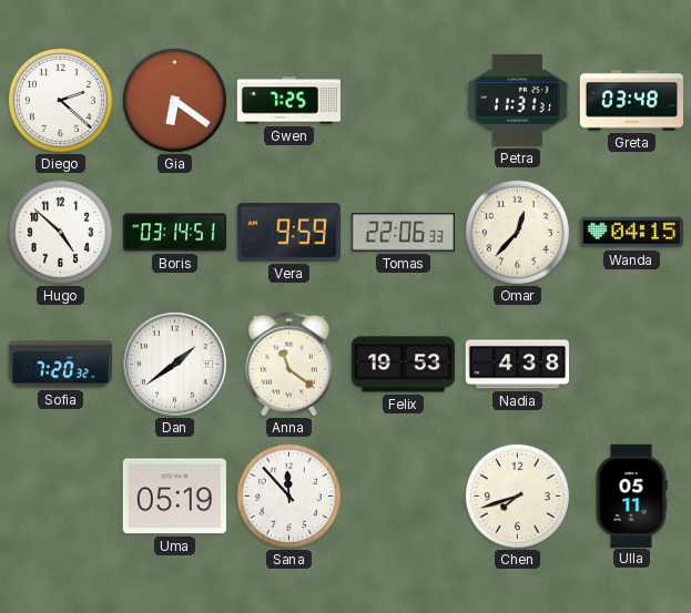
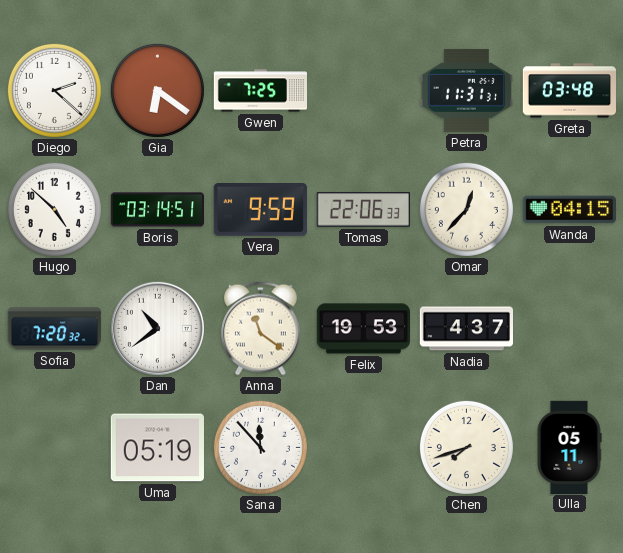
Dan: 1:39 -> 10:39 (157, 328)
Nadia: 4:38 -> 4:37 (466, 329)
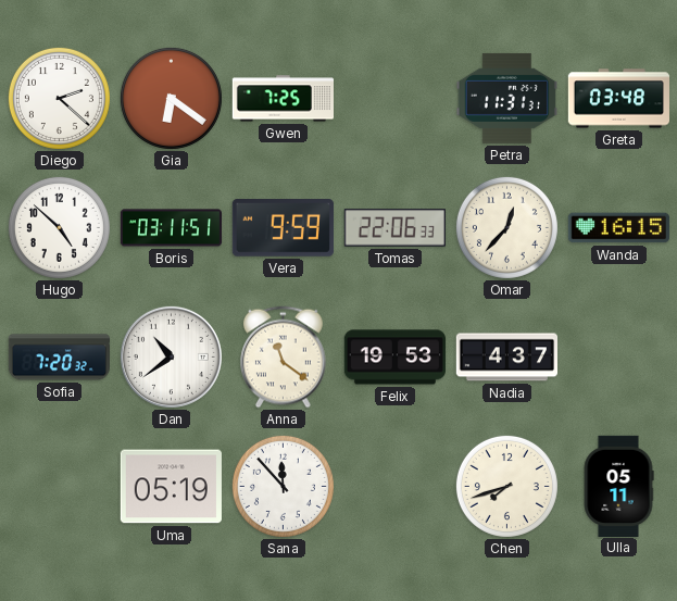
Boris: 03:14 -> 03:11 (172, 228)
Wanda: 04:15 -> 16:15 (618, 228)
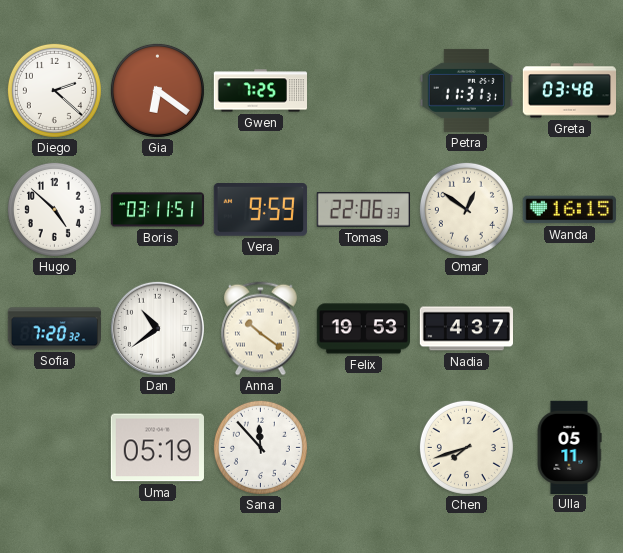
Omar: 12:37 -> 12:51 (466, 209)
Anna: 11:21 -> 10:21 (261, 329)
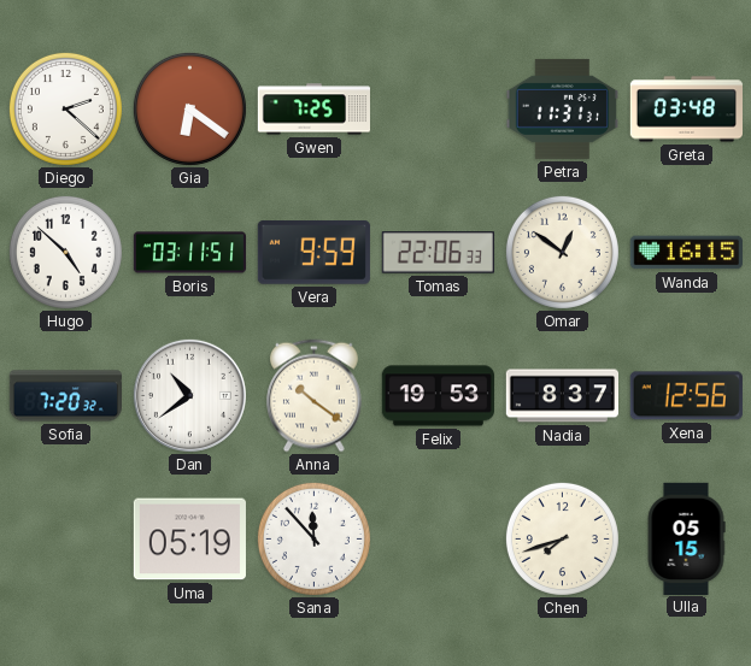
Nadia: 4:37 -> 8:37 (562, 396)
Xena: none -> 12:56 (686, 396)
Ulla: 05:11 -> 05:15 (686, 538)
